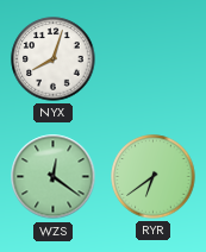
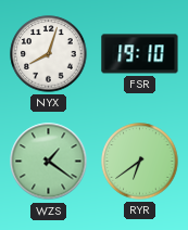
FSR: none -> 19:10 (140, 54)
WZS: 12:21 -> 1:21 (49, 162)
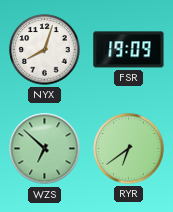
FSR: 19:10 -> 19:09 (129, 50)
WZS: 1:21 -> 6:52 (45, 149)
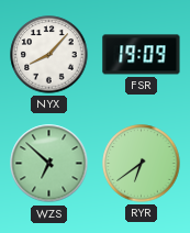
NYX: 8:03 -> 8:07 (49, 55)
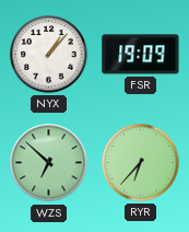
NYX: 8:07 -> 1:07 (49, 55)
RYR: 6:39 -> 6:37 (141, 163)
